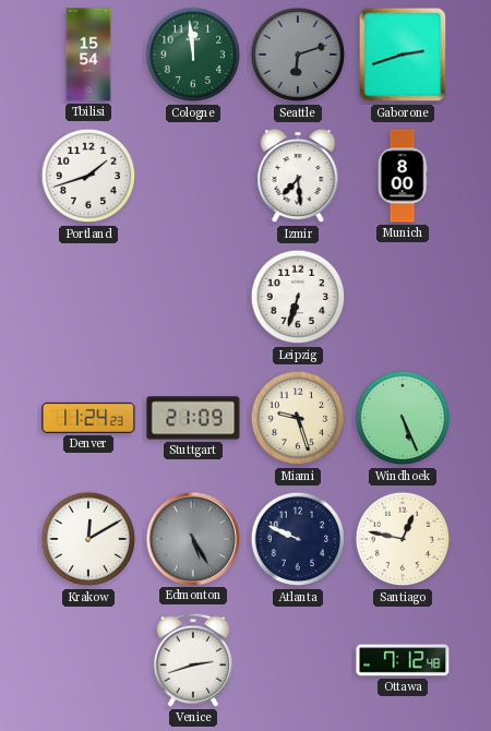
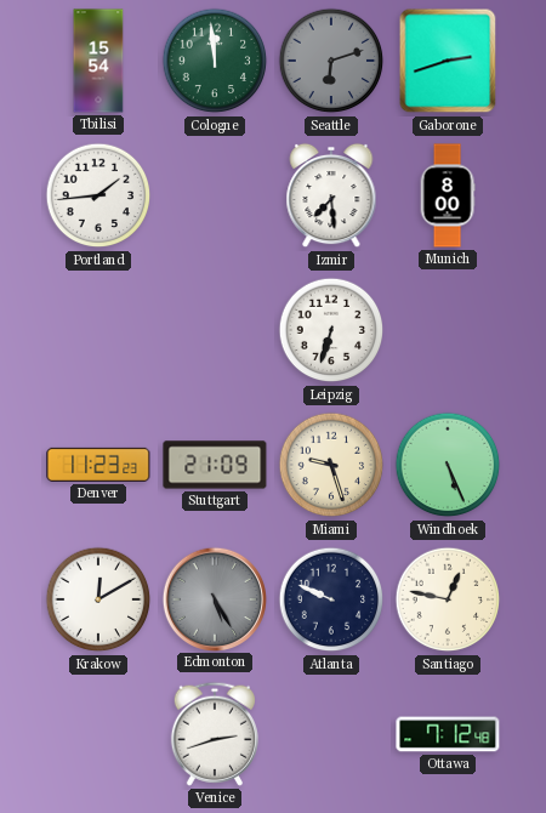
Portland: 1:42 -> 1:44 (98, 195)
Denver: 11:24 -> 11:23 (98, 465)
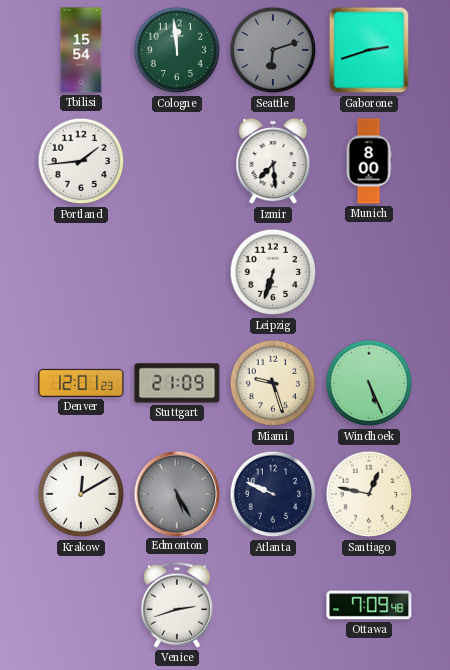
Denver: 11:23 -> 12:01 (81, 383)
Ottawa: 7:12 -> 7:09 (369, 605)
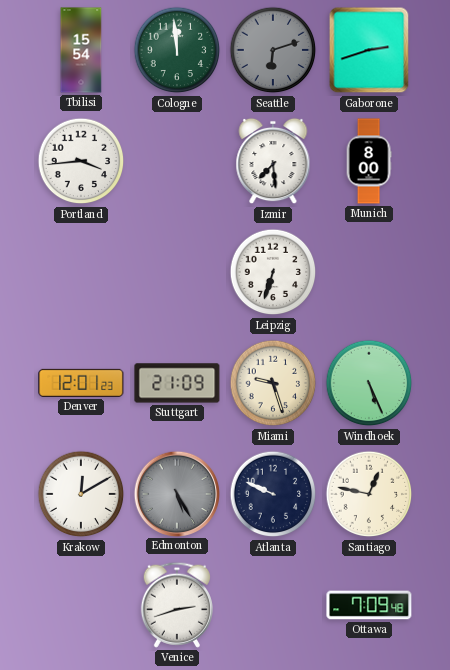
Portland: 1:44 -> 3:44 (81, 161)
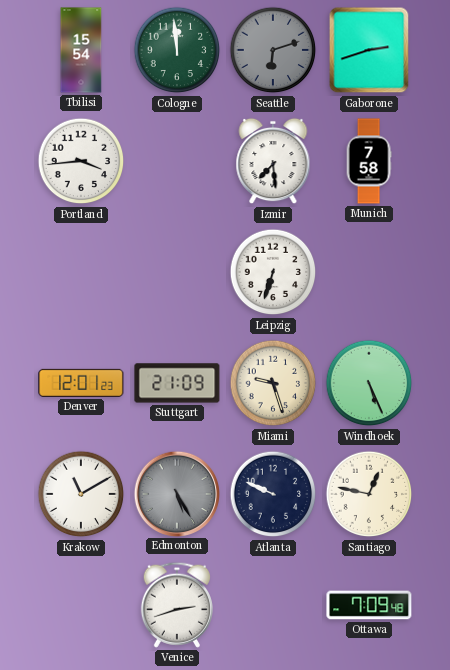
Munich: 8:00 -> 7:58 (369, 161)
Krakow: 12:10 -> 11:10 (81, 494)
